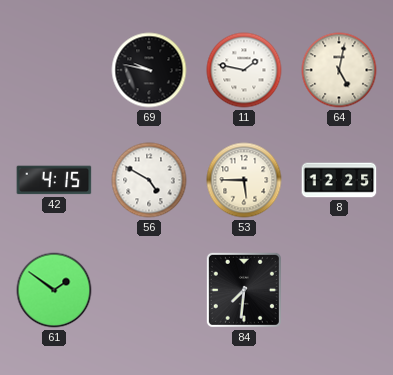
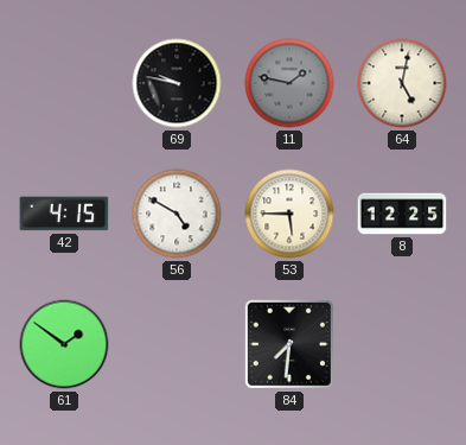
11 dial: white -> grey (289, 83)
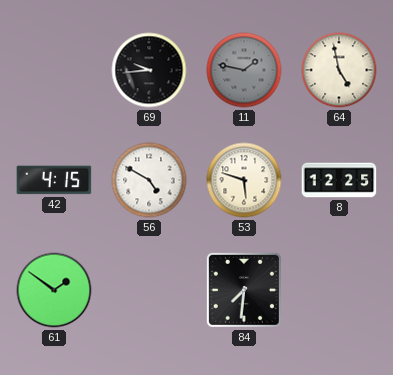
69: 9:47 -> 9:44 (149, 70)
64: 5:02 -> 4:58 (339, 70)
53: 5:45 -> 5:48 (244, 180)
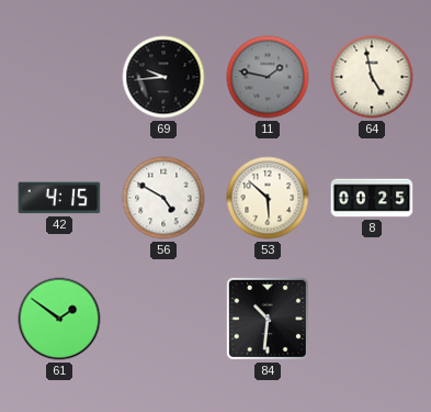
53: 5:48 -> 5:52 (268, 198)
8: 12:25 -> 00:25 (372, 198)
84: 7:31 -> 10:31 (268, 319)
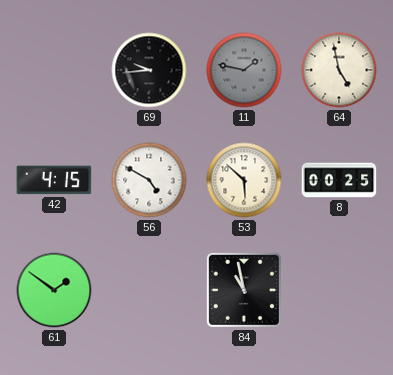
84: 10:31 -> 10:58 (244, 290)
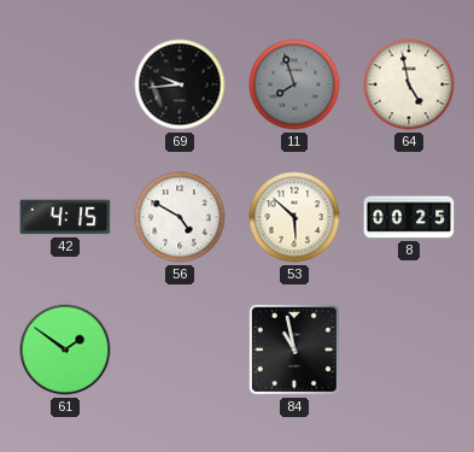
11: 1:47 -> 7:57 (294, 84)
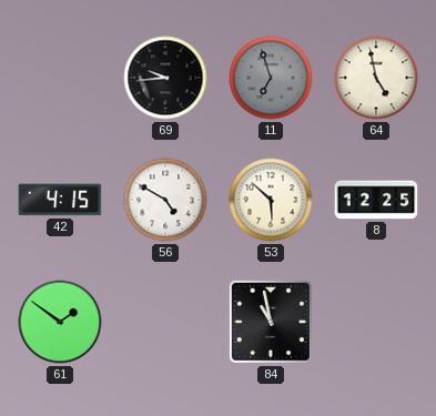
11: 7:57 -> 6:57 (271, 78)
8: 00:25 -> 12:25 (376, 200)
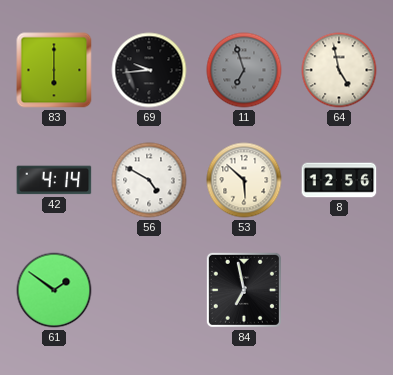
83: none -> 6:00 (54, 70)
42: 4:15 -> 4:14 (54, 180)
8: 12:25 -> 12:56 (339, 180)
84: 10:58 -> 6:58 (244, 290)
